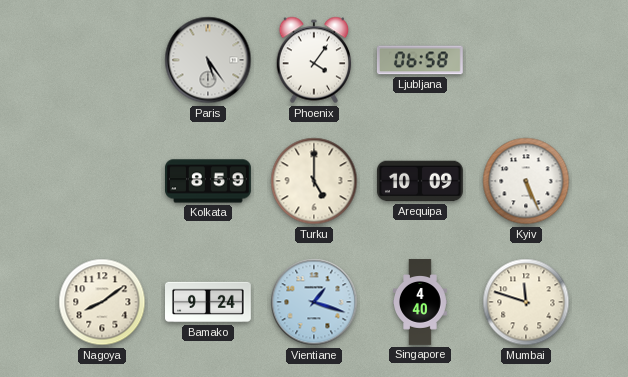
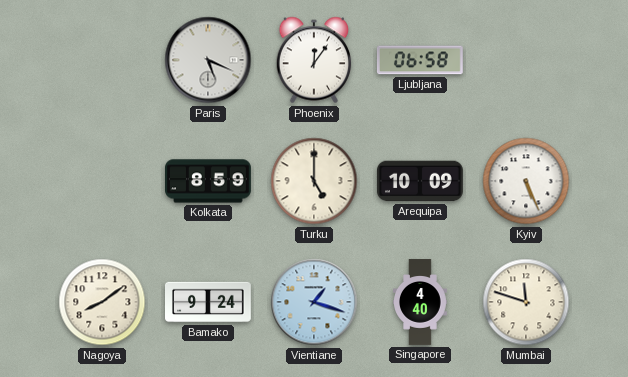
Paris: 5:24 -> 5:19 (208, 60)
Phoenix: 4:06 -> 12:06 (314, 60)
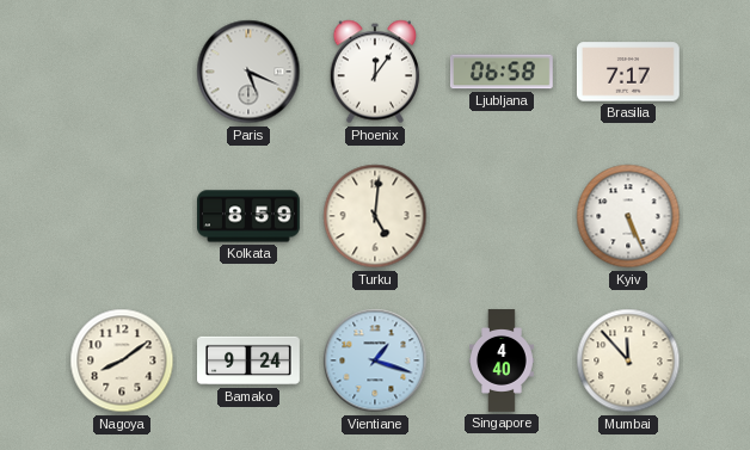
Brasilia: none -> 7:17 (628, 72)
Turku: 5:00 -> 5:01 (375, 216)
Arequipa: 10:09 -> none (420, 181)
Mumbai: 11:48 -> 11:53 (628, 360)
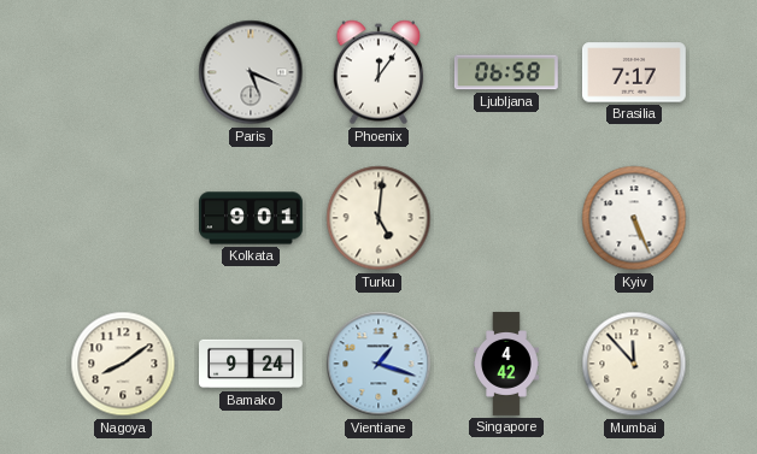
Kolkata: 8:59 -> 9:01 (252, 218)
Singapore: 4:40 -> 4:42 (506, 364)
